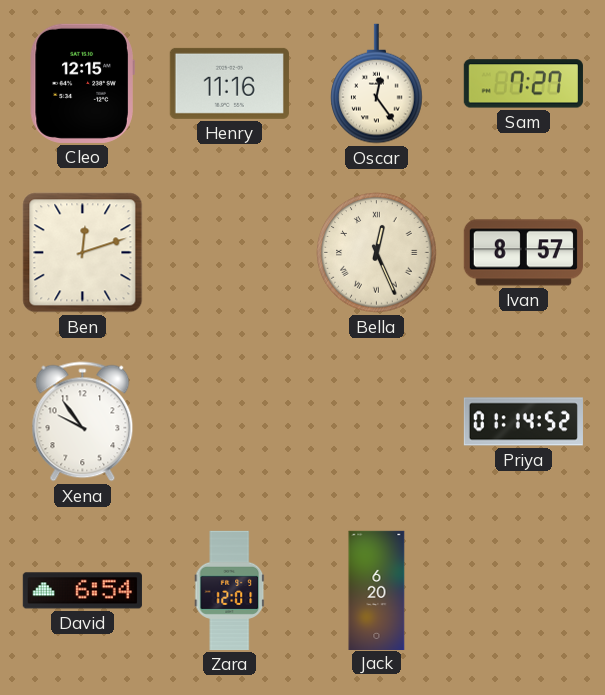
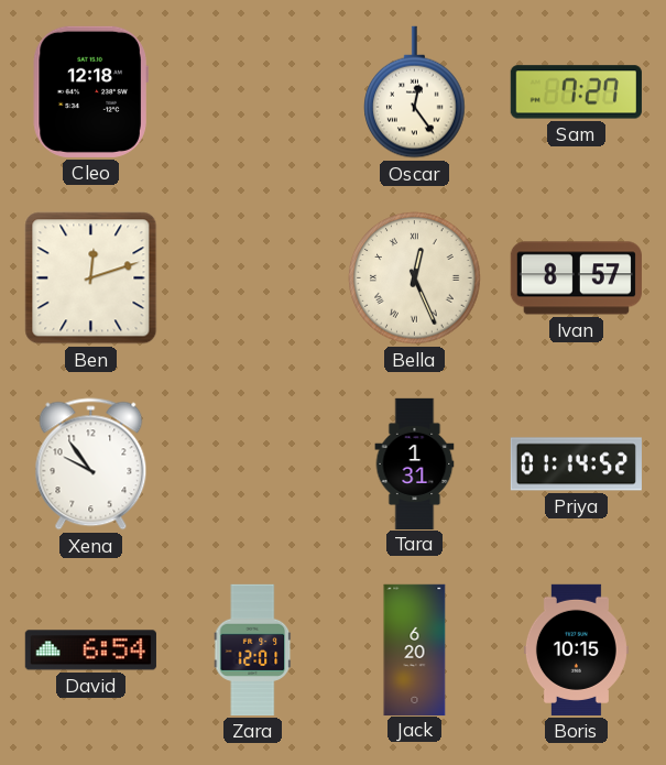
Cleo: 12:15 -> 12:18 (90, 91)
Henry: 11:16 -> none (229, 83)
Tara: none -> 1:31 (415, 463)
Boris: none -> 10:15 (576, 649)
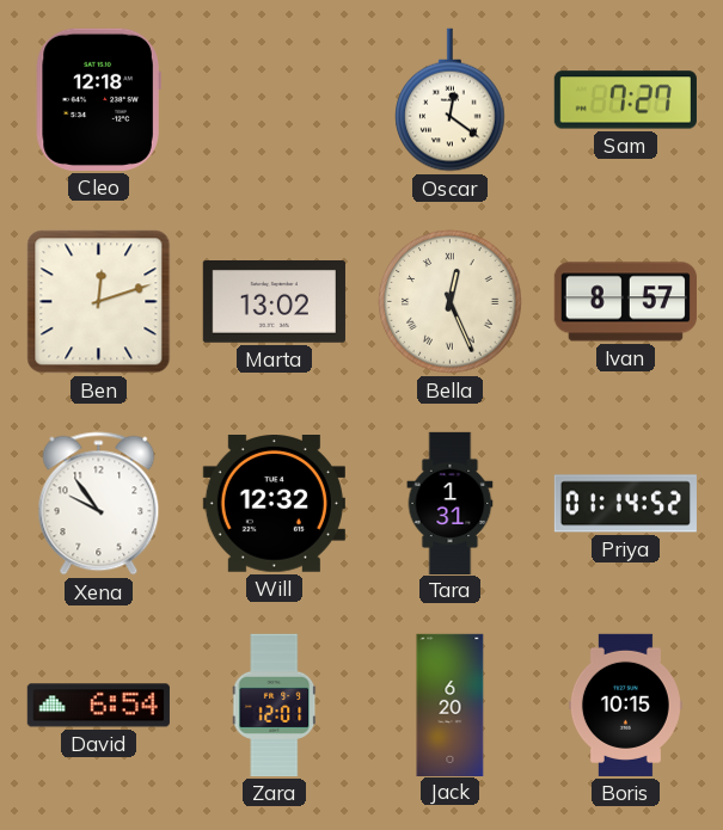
Oscar: 12:24 -> 12:21 (451, 100)
Marta: none -> 13:02 (274, 302)
Will: none -> 12:32 (274, 504)
